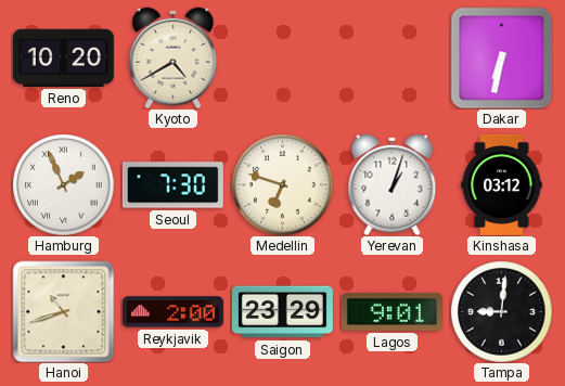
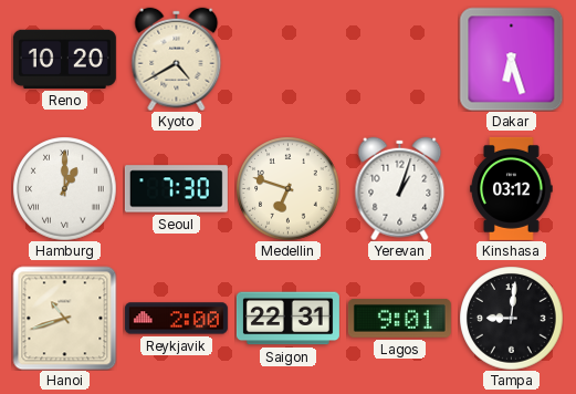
Dakar: 6:32 -> 6:27 (511, 59)
Hamburg: 1:56 -> 1:00 (64, 188)
Saigon: 23:29 -> 22:31 (287, 319)
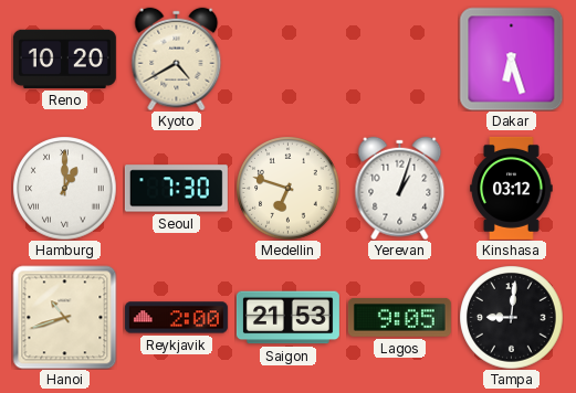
Saigon: 22:31 -> 21:53 (287, 318)
Lagos: 9:01 -> 9:05 (399, 317)
